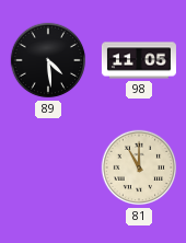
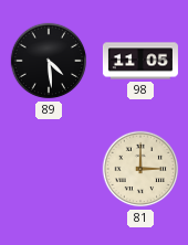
81: 11:00 -> 3:00 (140, 169)
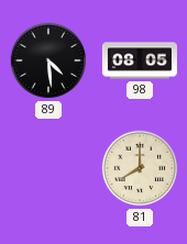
98: 11:05 -> 08:05 (140, 60)
81: 3:00 -> 8:00 (140, 168)
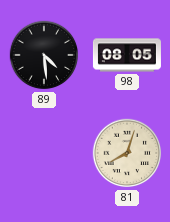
81: 8:00 -> 8:03 (127, 153)
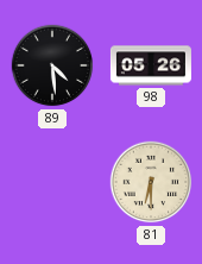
98: 08:05 -> 05:26 (151, 65)
81: 8:03 -> 6:30 (151, 182)
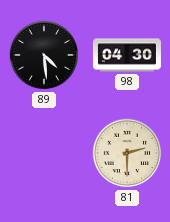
98: 05:26 -> 04:30 (127, 55)
81: 6:30 -> 2:30 (127, 153)
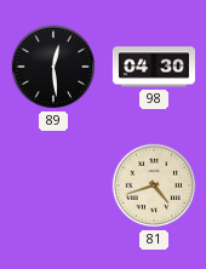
89: 4:29 -> 12:29 (53, 67)
81: 2:30 -> 4:42 (154, 185)
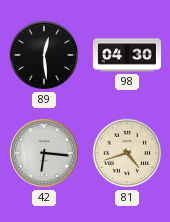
42: none -> 6:16 (44, 153)
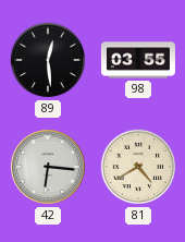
98: 04:30 -> 03:55 (138, 60)
81: 4:42 -> 4:40 (138, 167)
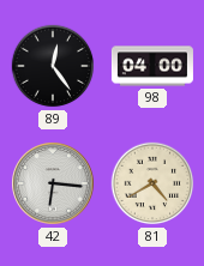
89: 12:29 -> 12:24 (53, 66)
98: 03:55 -> 04:00 (152, 66)
